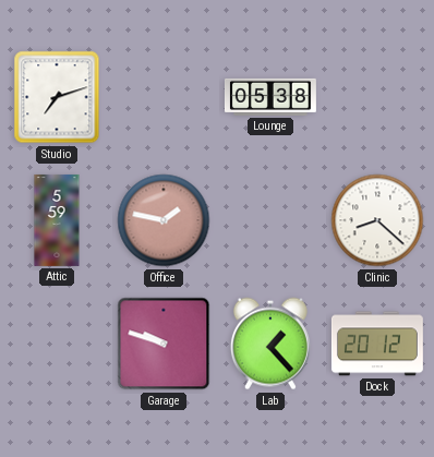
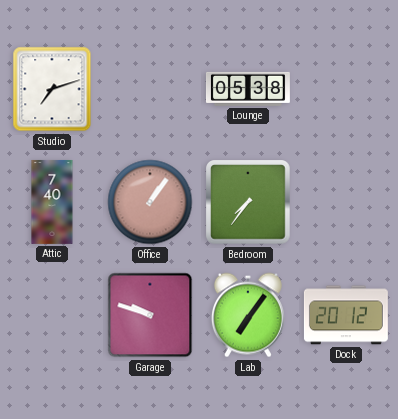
Attic: 5:59 -> 7:40 (52, 202)
Office: 1:47 -> 1:06 (150, 202)
Bedroom: none -> 7:36 (248, 202)
Clinic: 8:22 -> none (377, 220)
Lab: 1:23 -> 7:06 (248, 315)
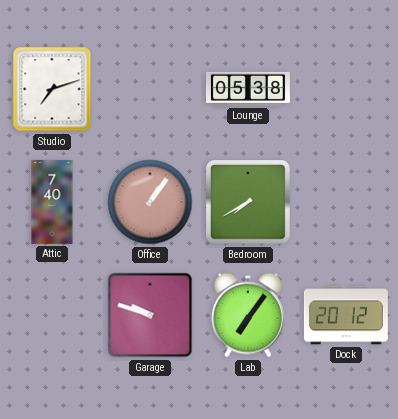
Bedroom: 7:36 -> 7:40 (248, 202)
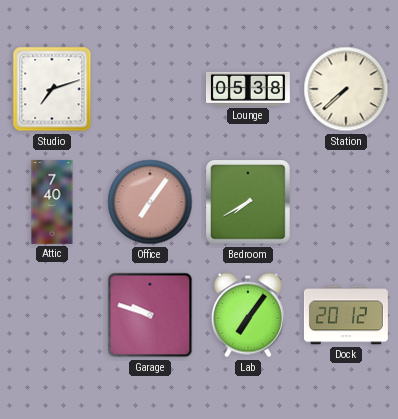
Station: none -> 7:38 (346, 89)
Office: 1:06 -> 7:06 (150, 202)
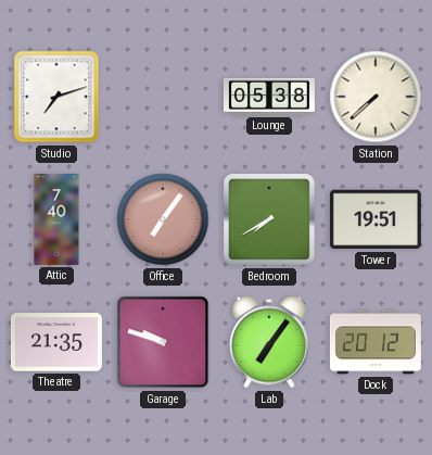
Tower: none -> 19:51 (376, 219)
Theatre: none -> 21:35 (56, 342)
